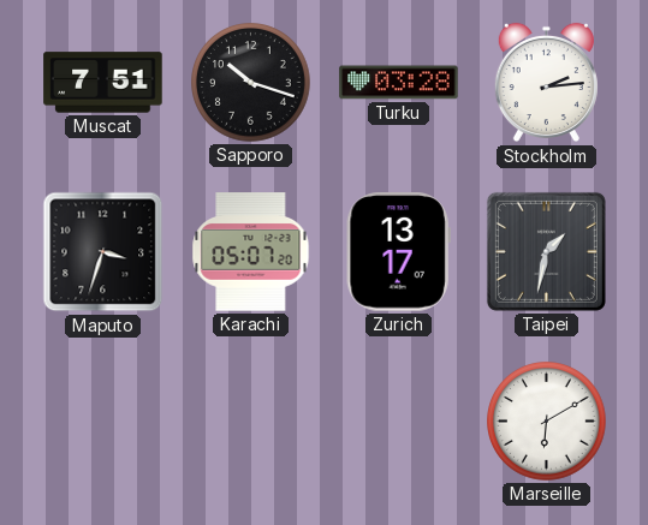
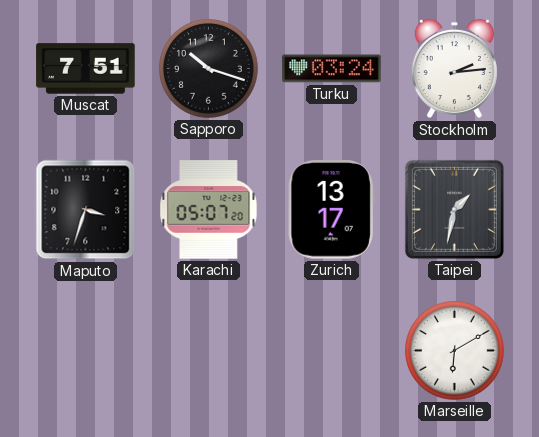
Turku: 03:28 -> 03:24 (332, 69)
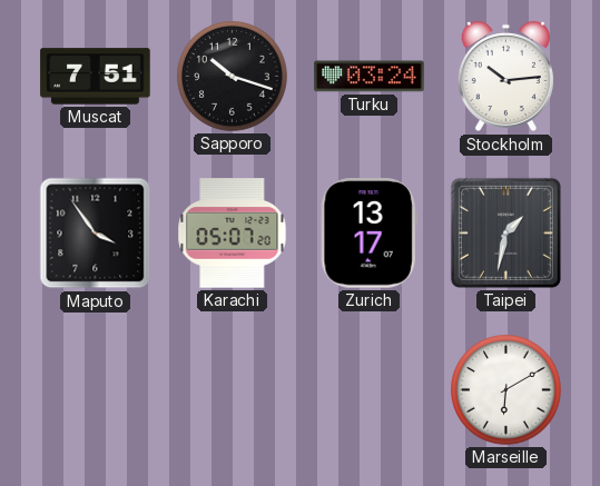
Stockholm: 2:14 -> 10:14 (505, 77)
Maputo: 3:33 -> 3:54 (96, 234)
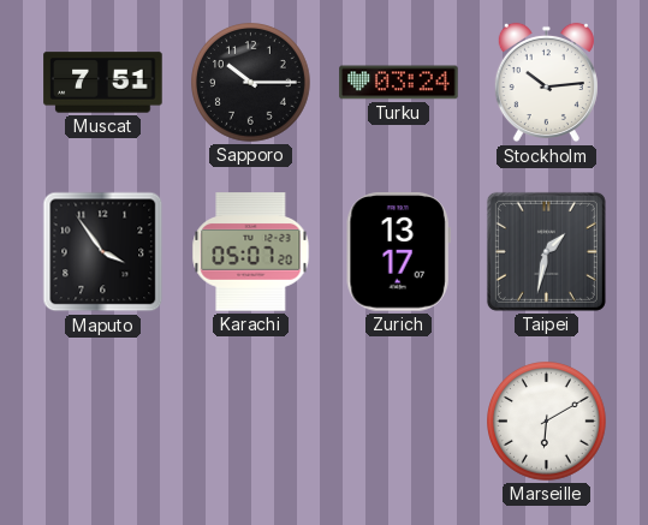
Sapporo: 10:18 -> 10:15 (251, 83)
